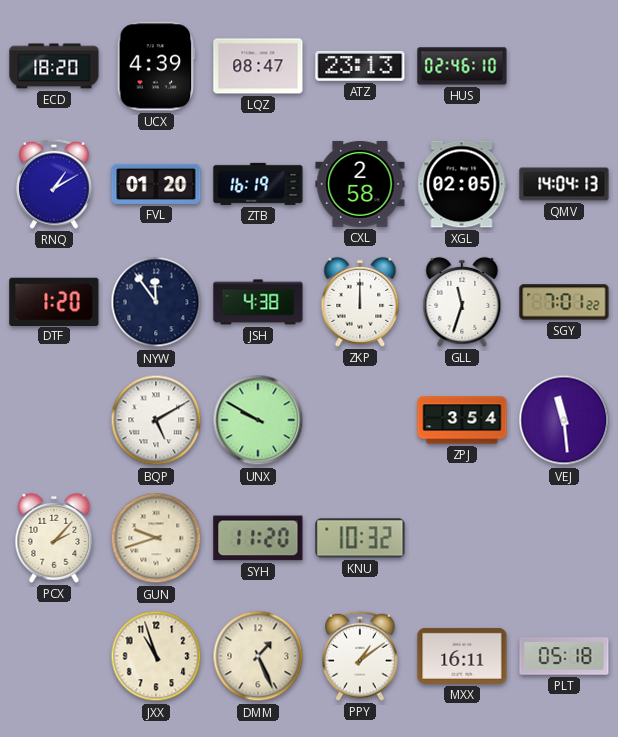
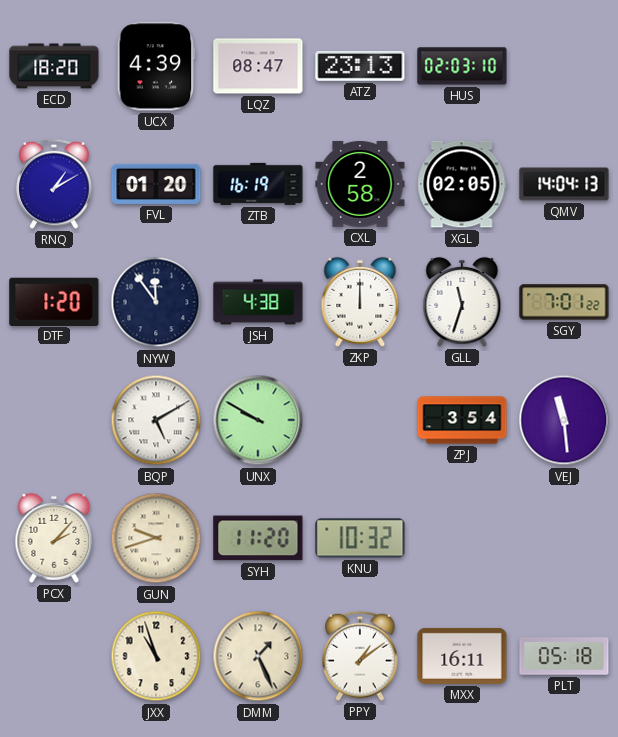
HUS: 02:46 -> 02:03 (462, 66)
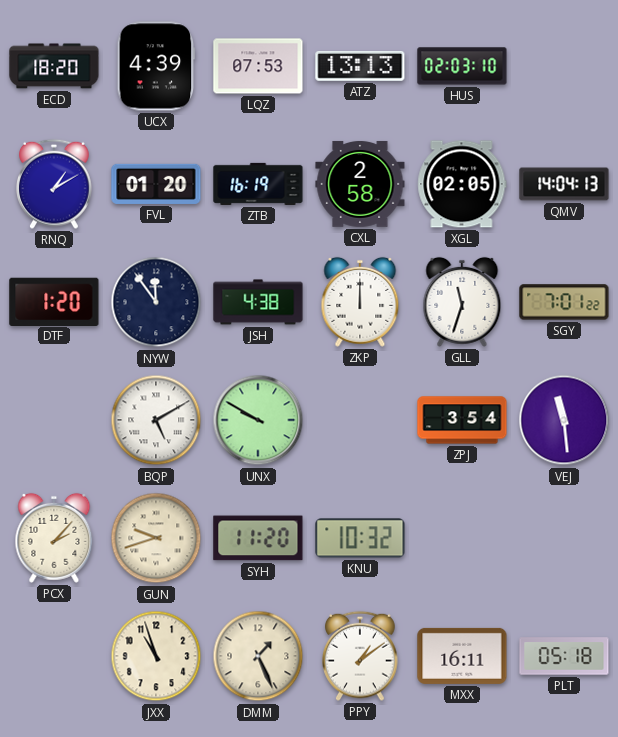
LQZ: 08:47 -> 07:53 (258, 66)
ATZ: 23:13 -> 13:13 (360, 66)
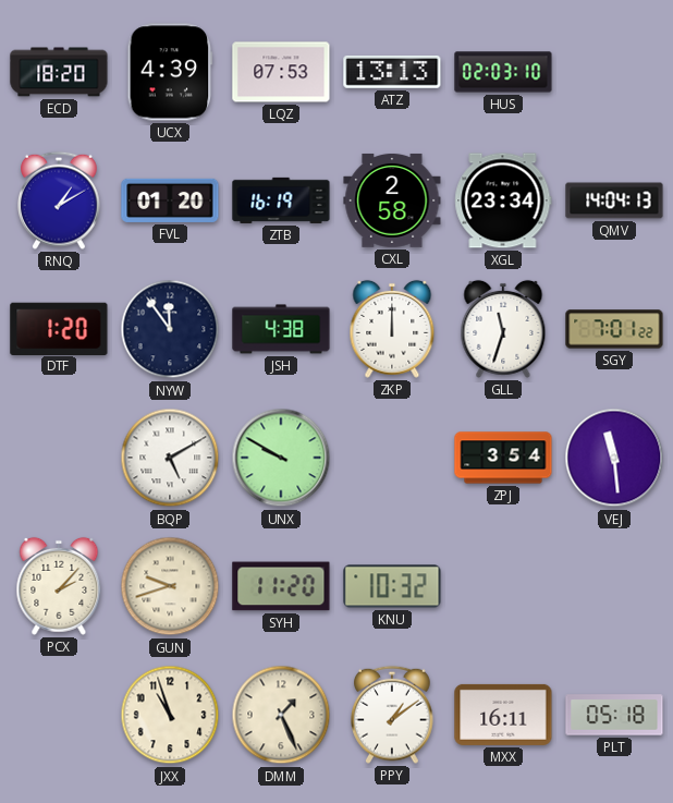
XGL: 02:05 -> 23:34 (503, 200)
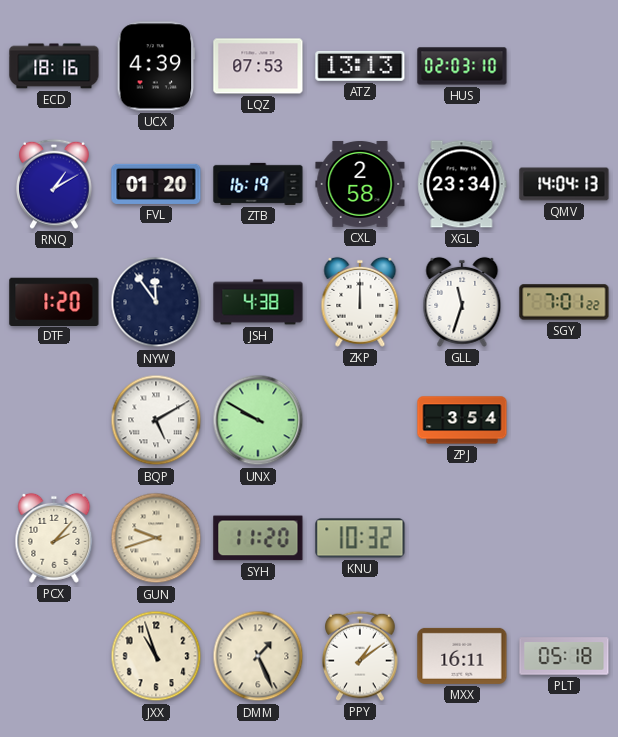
ECD: 18:20 -> 18:16 (54, 66)
VEJ: 11:29 -> none (614, 458)
